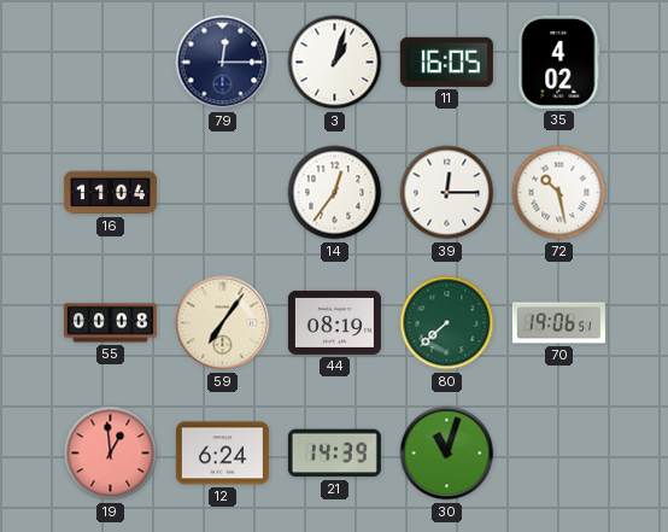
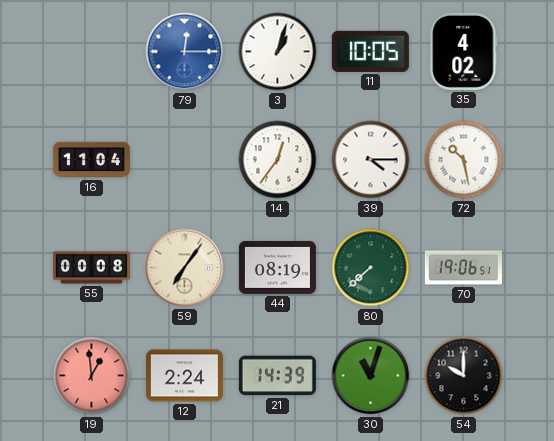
79 dial: navy -> blue (185, 52)
11: 16:05 -> 10:05 (370, 51)
39: 12:15 -> 4:15 (371, 160)
12: 6:24 -> 2:24 (184, 376)
54: none -> 10:00 (464, 376)
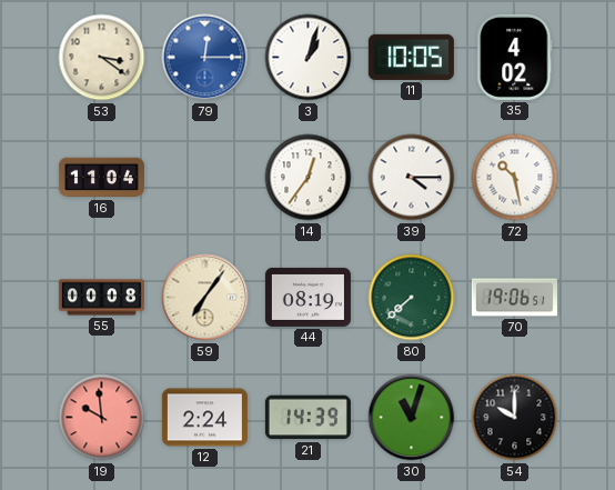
53: none -> 3:21 (102, 58)
19: 12:59 -> 9:59 (102, 418)
